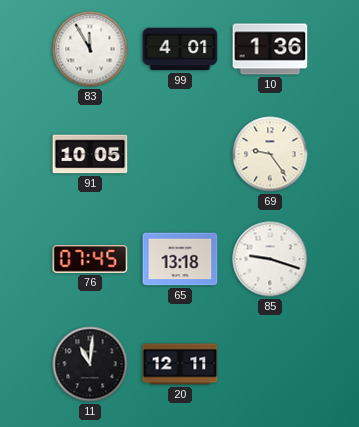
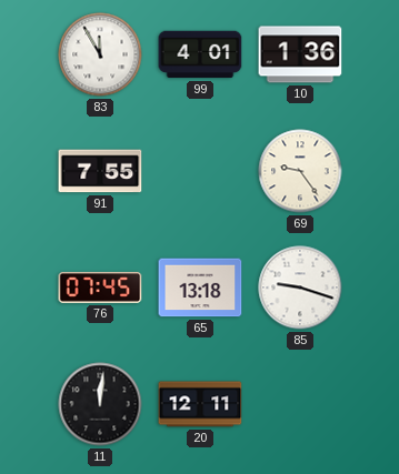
91: 10:05 -> 7:55 (100, 171)
11: 11:01 -> 12:01 (100, 404)
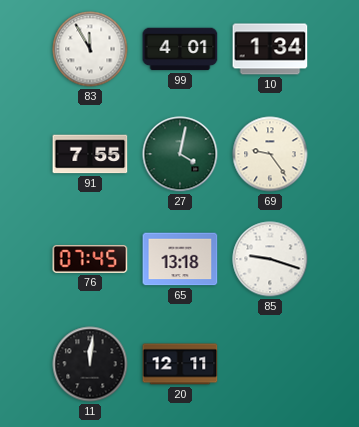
10: 1:36 -> 1:34 (270, 49)
27: none -> 4:02 (180, 154)
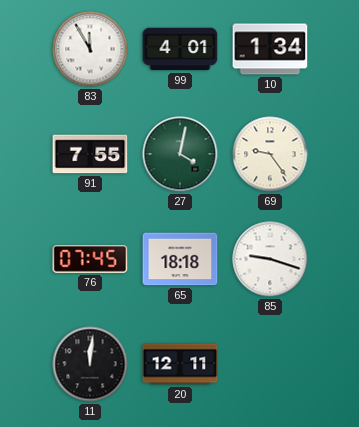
65: 13:18 -> 18:18 (180, 259)
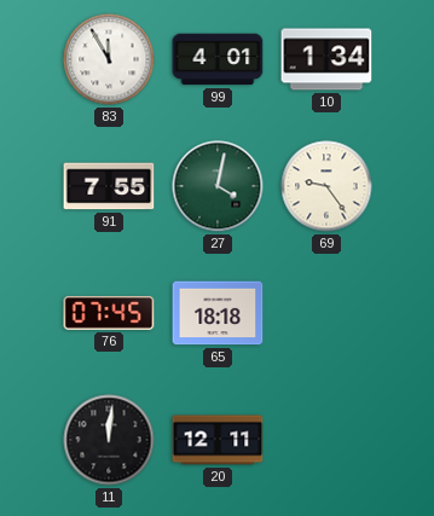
85: 9:18 -> none (270, 259)
